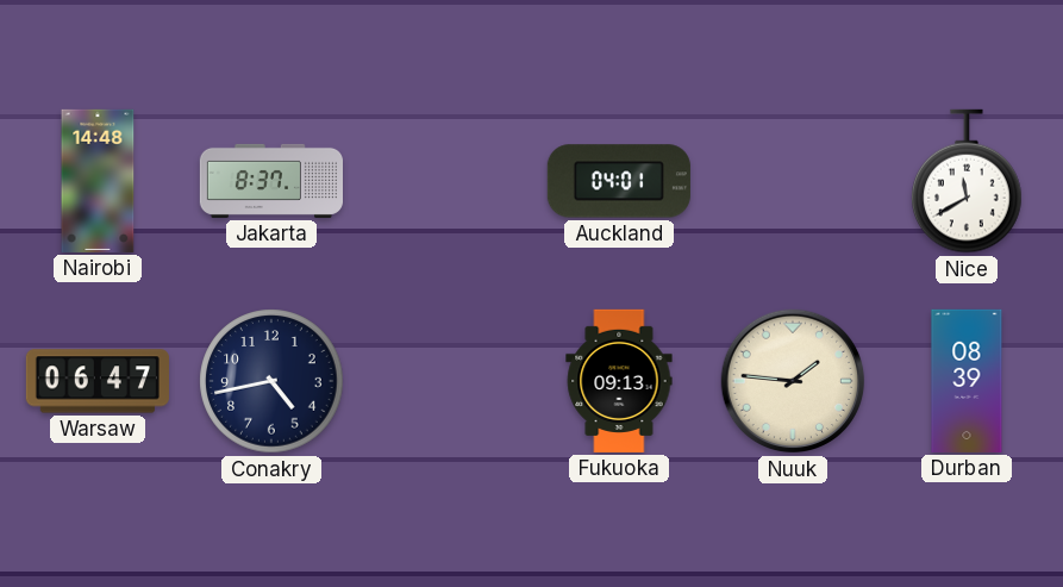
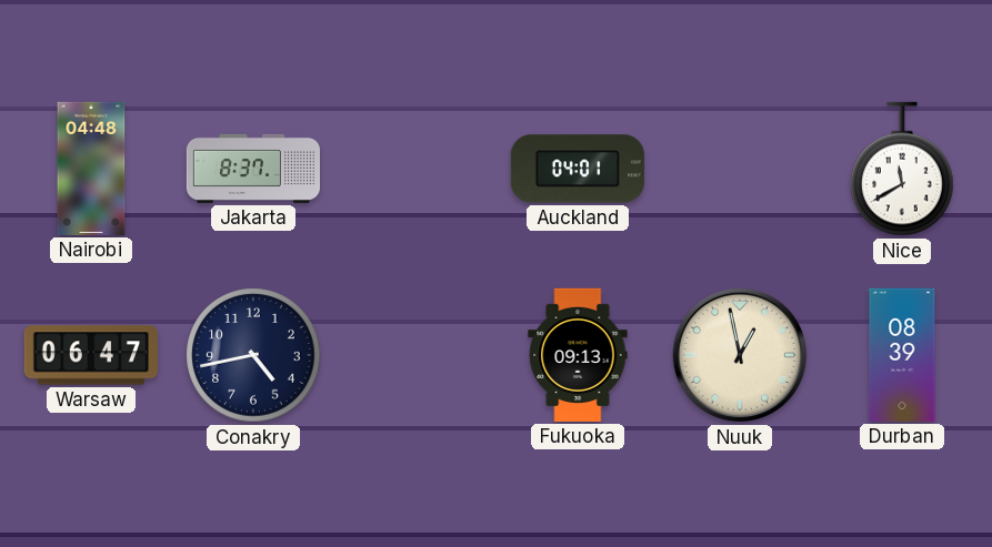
Nairobi: 14:48 -> 04:48 (91, 169)
Nuuk: 1:46 -> 12:58 (740, 355)
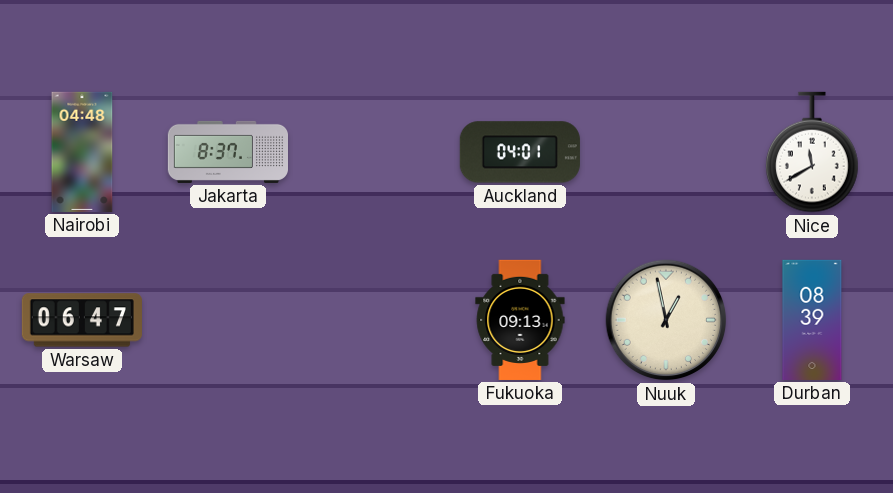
Conakry: 4:43 -> none (253, 355)
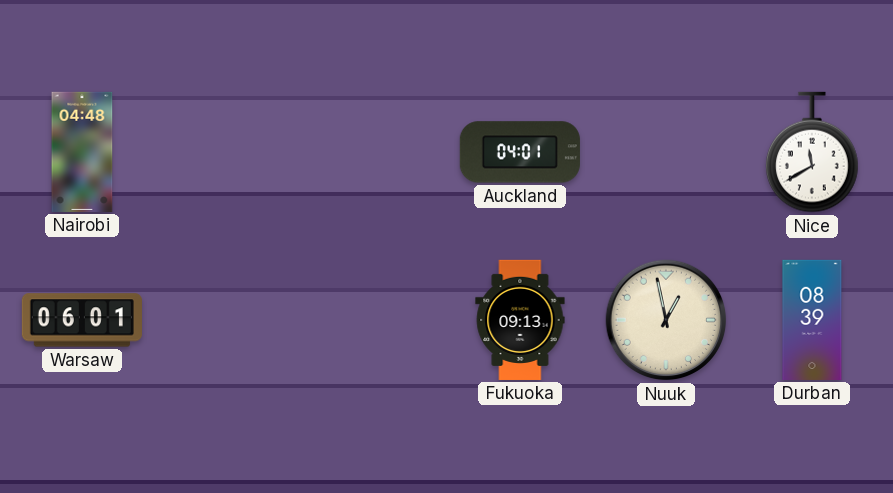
Jakarta: 8:37 -> none (227, 152)
Warsaw: 06:47 -> 06:01 (82, 320)
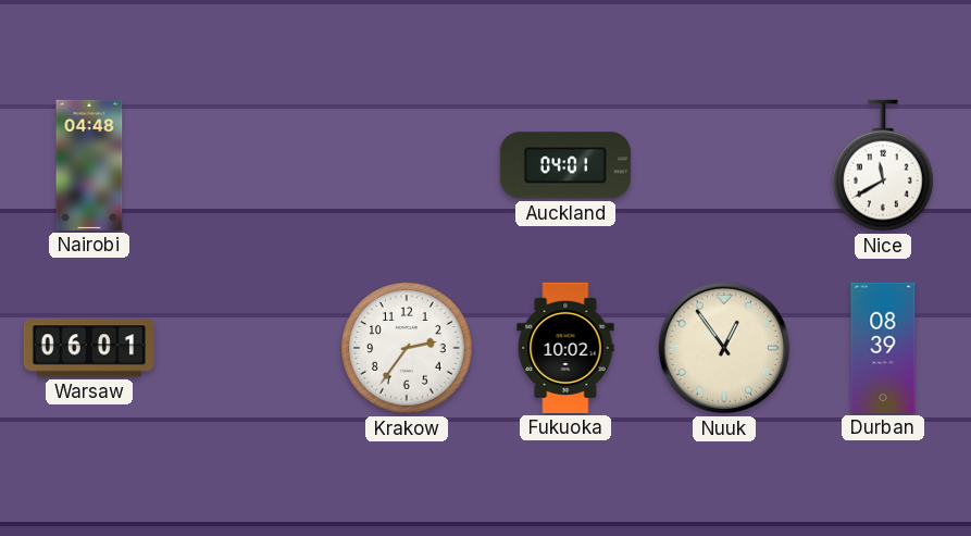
Krakow: none -> 2:36 (407, 348)
Fukuoka: 09:13 -> 10:02 (565, 348)
Nuuk: 12:58 -> 12:54 (724, 348)
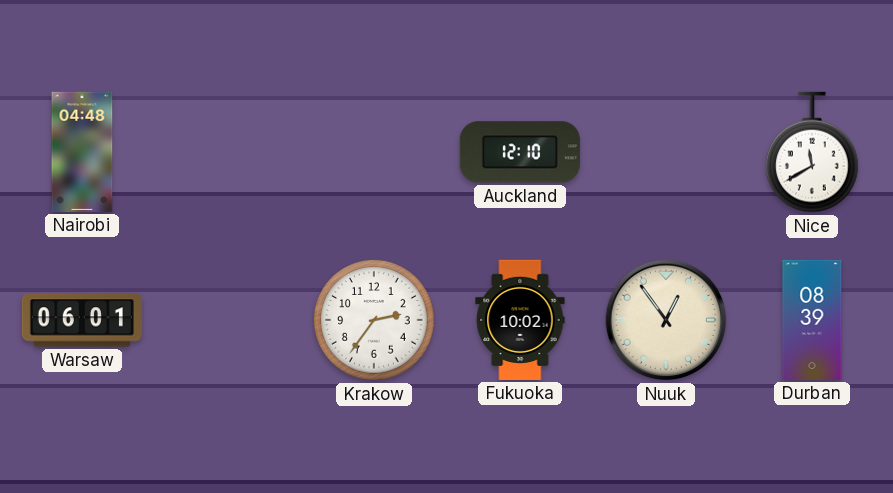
Auckland: 04:01 -> 12:10 (520, 152)
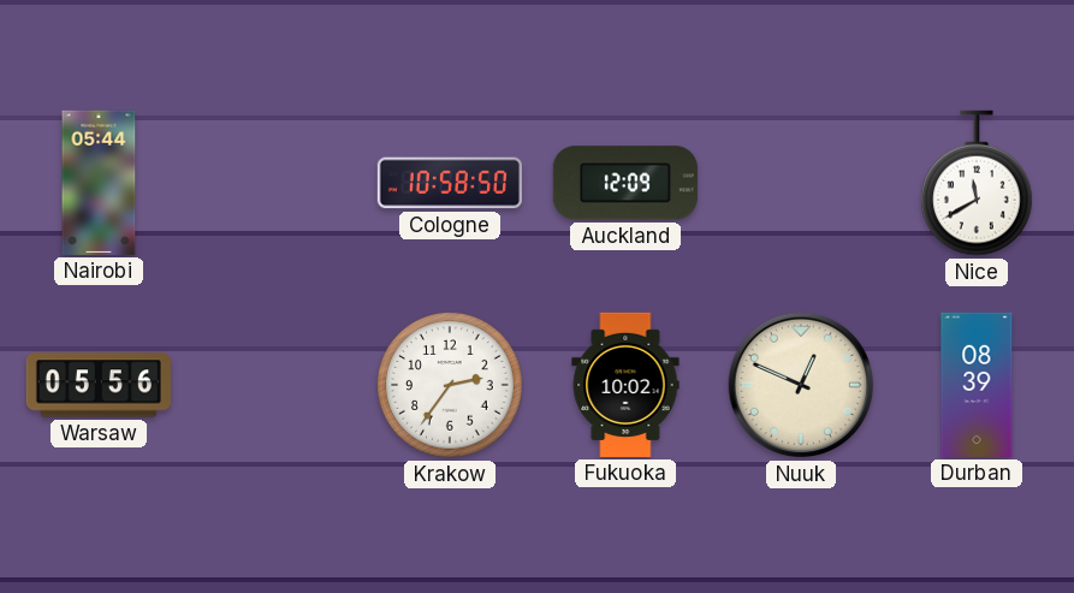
Nairobi: 04:48 -> 05:44 (99, 183)
Cologne: none -> 10:58 (450, 183)
Auckland: 12:10 -> 12:09 (625, 183)
Warsaw: 06:01 -> 05:56 (99, 385)
Nuuk: 12:54 -> 12:49 (801, 385)
